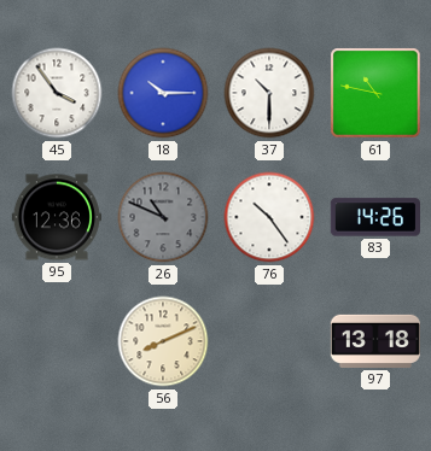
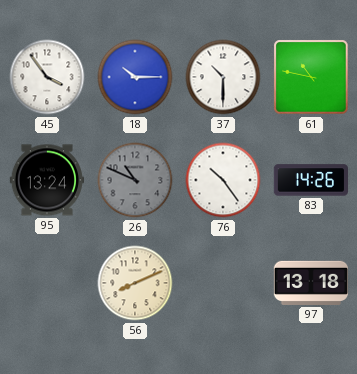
95: 12:36 -> 13:24 (46, 180)
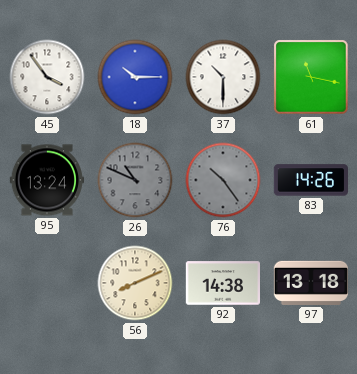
61: 10:47 -> 11:17 (311, 77)
76 dial: white -> grey (223, 180)
92: none -> 14:38 (222, 283)
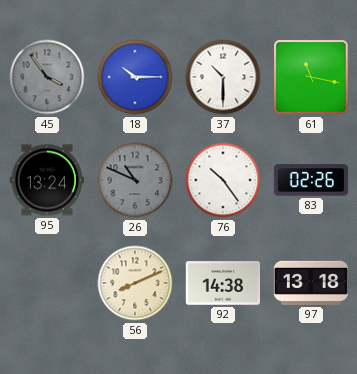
45 dial: white -> grey (47, 77)
76 dial: grey -> white (223, 180)
83: 14:26 -> 02:26 (310, 180)
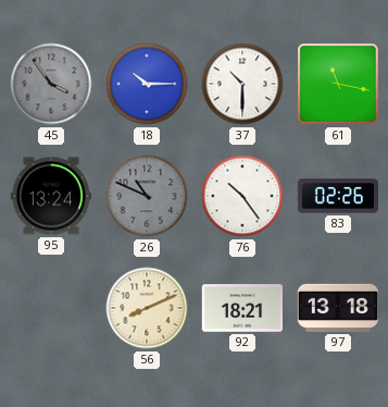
92: 14:38 -> 18:21 (241, 308)
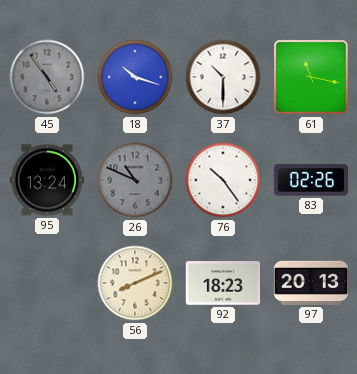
45: 3:54 -> 4:54 (47, 77)
18: 10:15 -> 10:18 (135, 77)
92: 18:21 -> 18:23 (222, 283)
97: 13:18 -> 20:13 (310, 283)
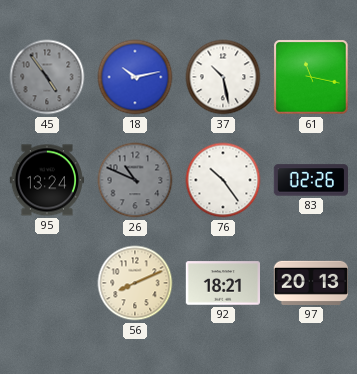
18: 10:18 -> 10:13 (135, 77)
37: 10:30 -> 10:28 (223, 77)
92: 18:23 -> 18:21 (222, 283)
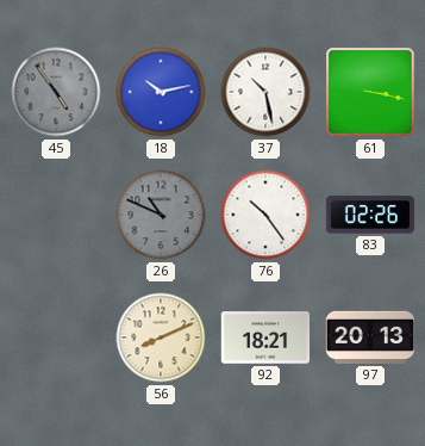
61: 11:17 -> 3:17 (370, 92)
95: 13:24 -> none (46, 180)
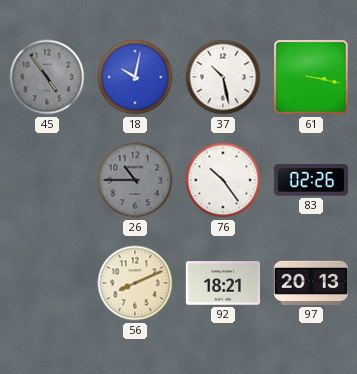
18: 10:13 -> 10:02 (135, 77)
26: 10:49 -> 10:45 (135, 180)
